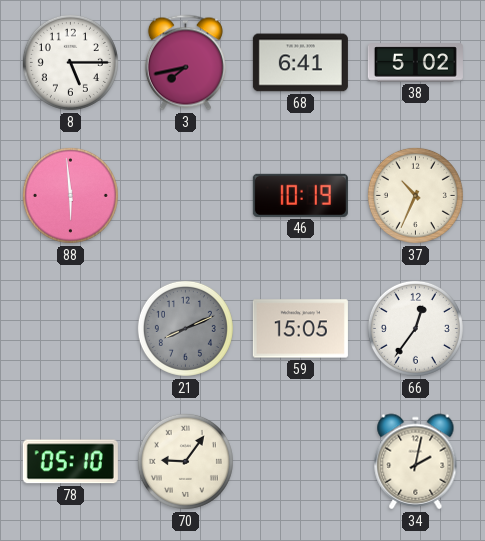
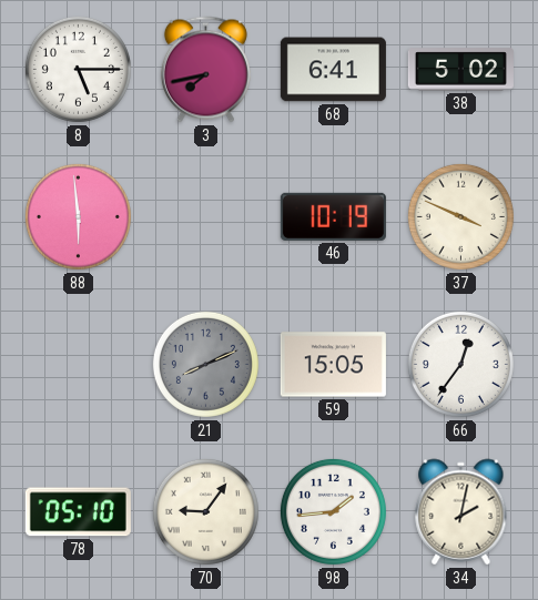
37: 10:34 -> 3:49 (460, 216)
98: none -> 1:44 (333, 511)
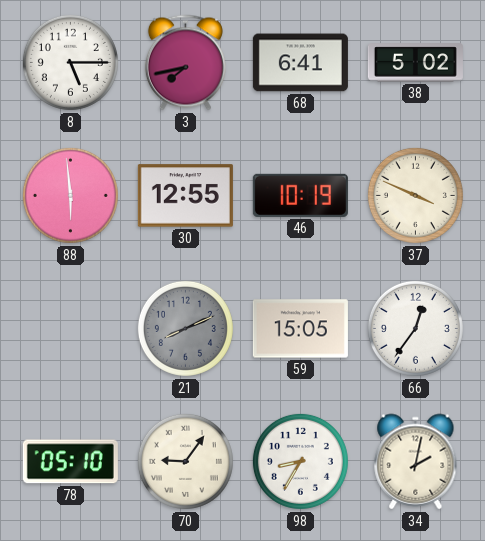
30: none -> 12:55 (185, 196)
98: 1:44 -> 8:35 (300, 461)
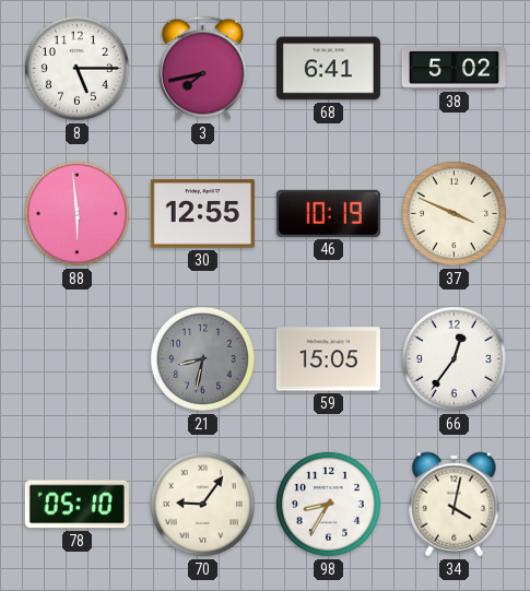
21: 8:11 -> 8:32 (202, 358)
34: 2:02 -> 4:02 (455, 505)
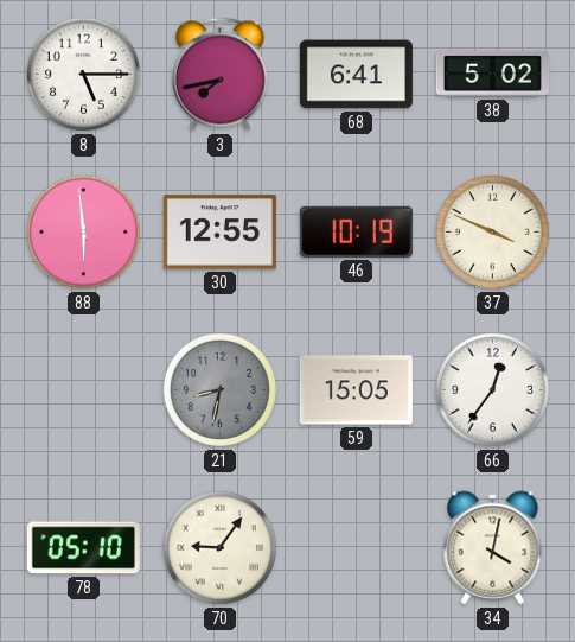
98: 8:35 -> none (328, 504)
